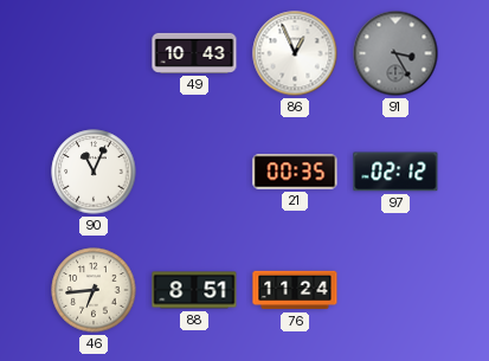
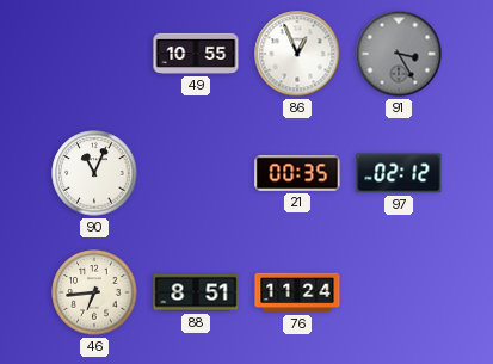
49: 10:43 -> 10:55 (196, 54)
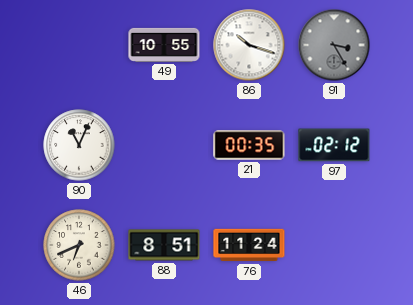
86: 12:56 -> 10:18 (249, 45)
46: 6:44 -> 6:41 (79, 245)
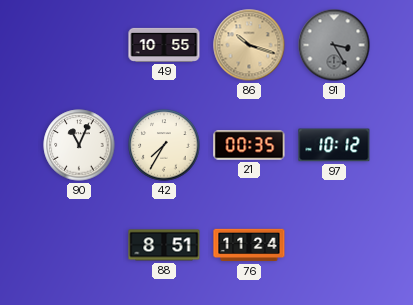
86 dial: white -> champagne (249, 45)
42: none -> 7:35 (164, 145)
97: 02:12 -> 10:12 (334, 145)
46: 6:41 -> none (79, 245)
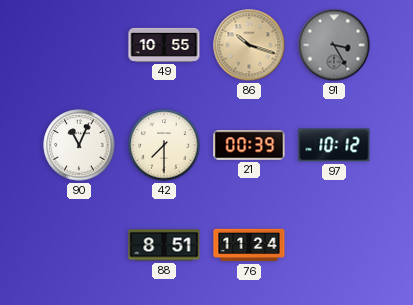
42: 7:35 -> 7:30 (164, 145)
21: 00:35 -> 00:39 (249, 145)
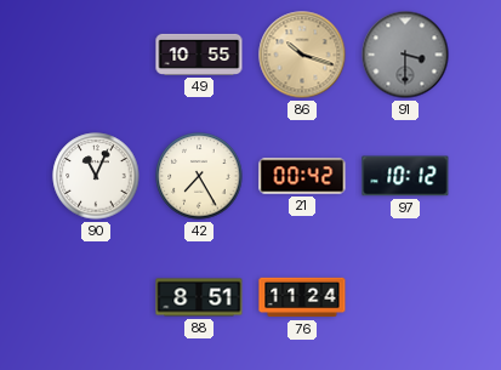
91: 3:25 -> 3:30 (405, 55)
42: 7:30 -> 7:25 (199, 176)
21: 00:39 -> 00:42 (302, 176)
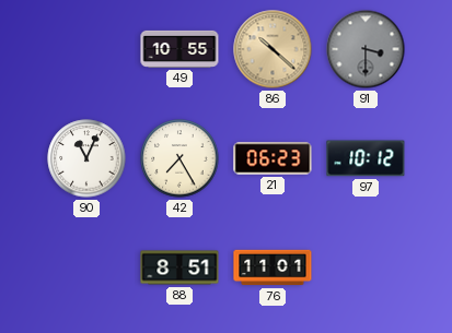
86: 10:18 -> 10:22 (273, 49)
21: 00:42 -> 06:23 (273, 158)
76: 11:24 -> 11:01 (273, 267)
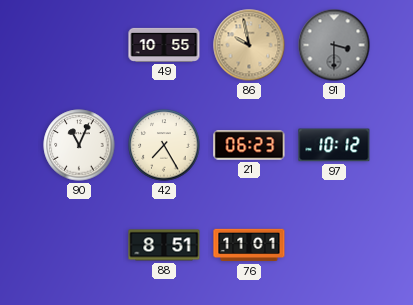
86: 10:22 -> 9:58 (249, 45)
